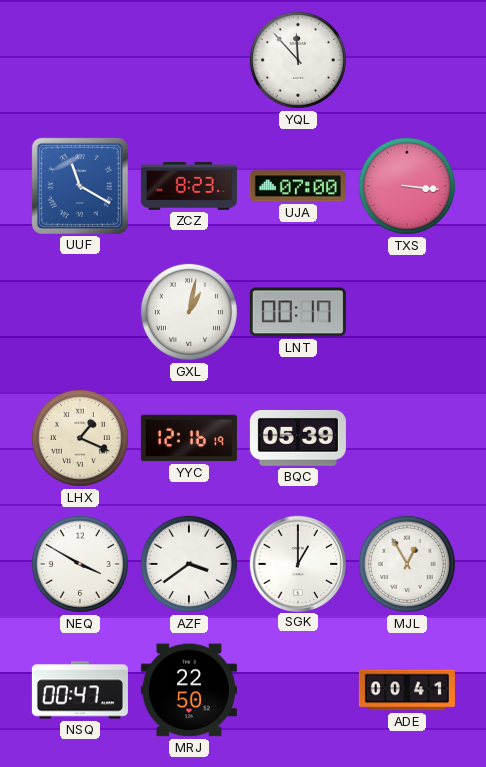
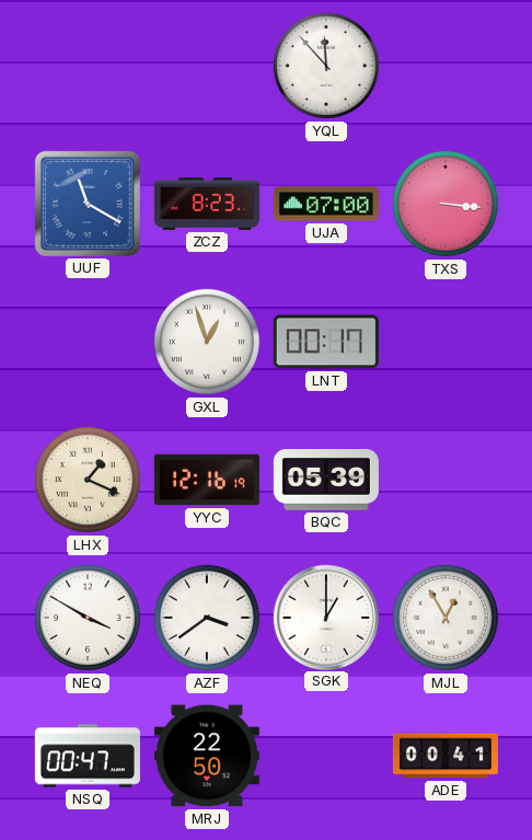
GXL: 1:02 -> 12:57 (207, 342)
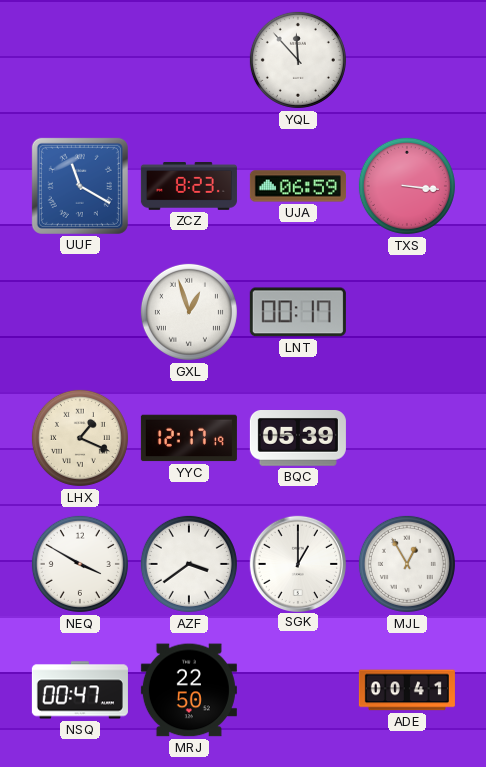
UJA: 07:00 -> 06:59 (298, 186)
YYC: 12:16 -> 12:17 (189, 438)
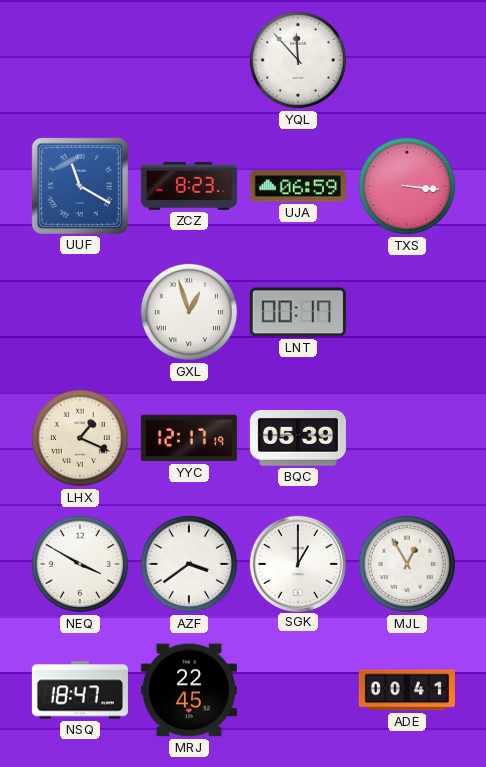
NSQ: 00:47 -> 18:47 (80, 690)
MRJ: 22:50 -> 22:45 (189, 690)
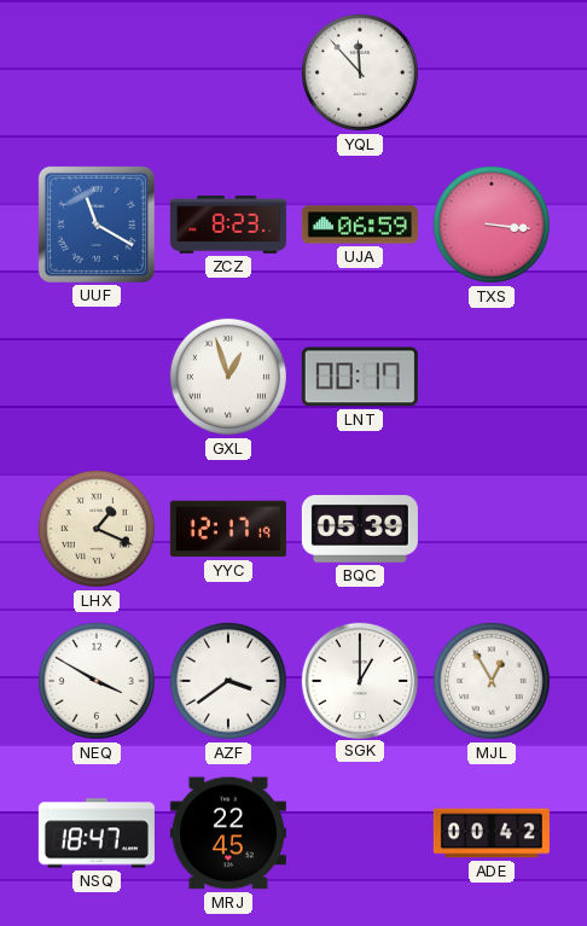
ADE: 00:41 -> 00:42 (492, 833)
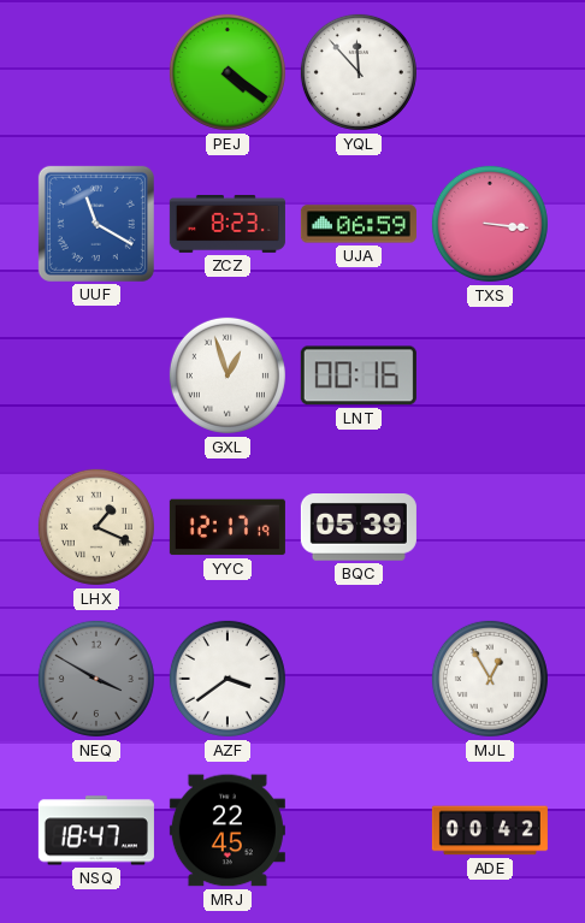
PEJ: none -> 4:21 (227, 72)
LNT: 00:17 -> 00:16 (359, 375)
NEQ dial: white -> grey (96, 679)
SGK: 1:00 -> none (359, 680)
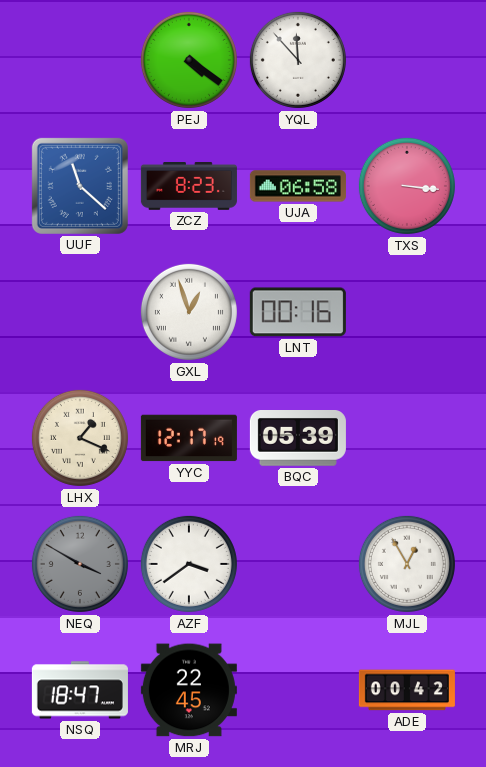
UUF: 11:20 -> 11:22 (80, 186)
UJA: 06:59 -> 06:58 (298, 186)
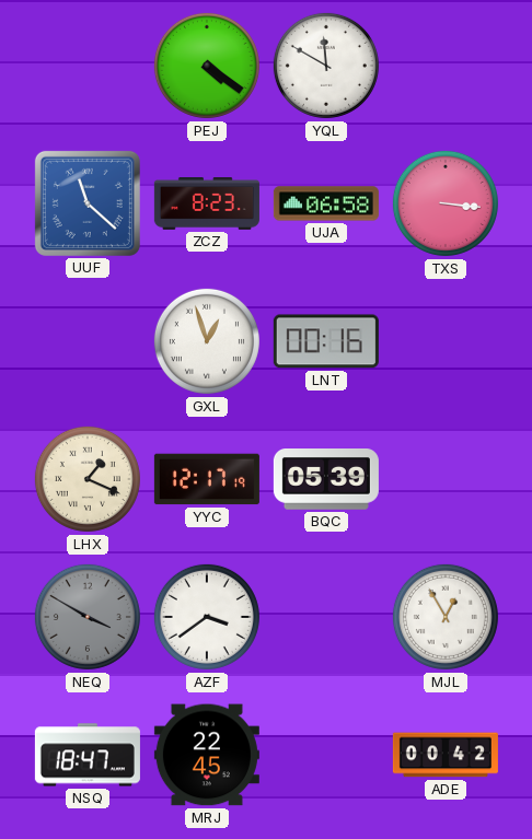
YQL: 11:53 -> 11:50 (326, 66)
